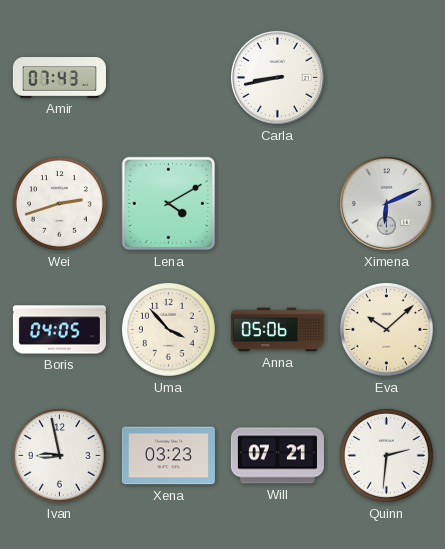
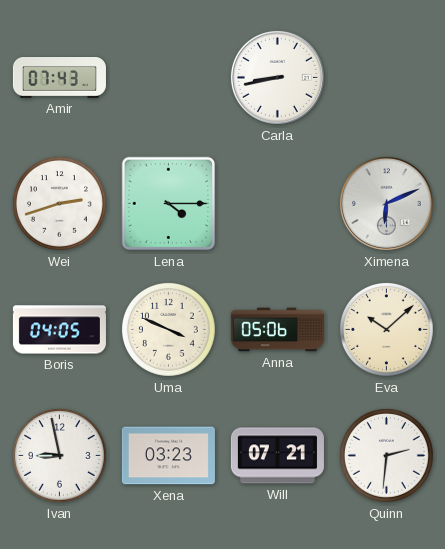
Lena: 4:10 -> 4:15 (169, 204)
Uma: 3:53 -> 3:49 (168, 329)
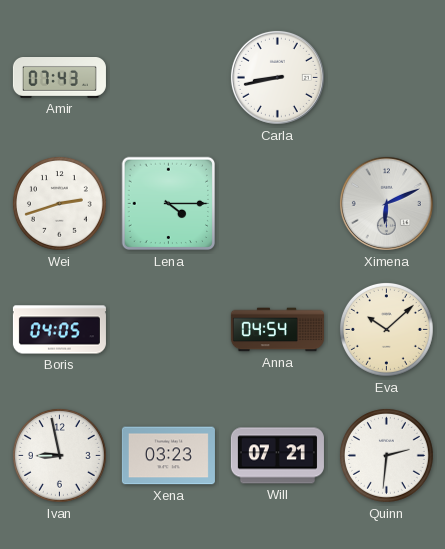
Uma: 3:49 -> none (168, 329)
Anna: 05:06 -> 04:54 (277, 330)
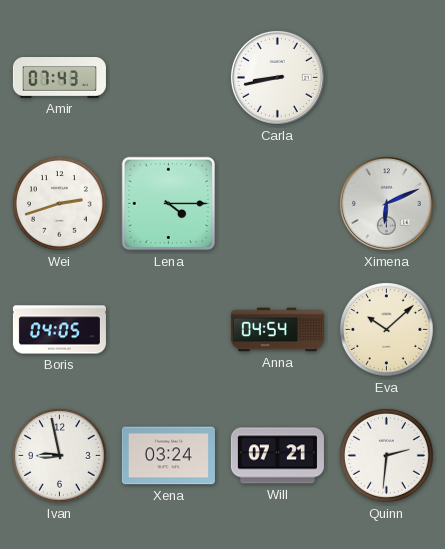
Xena: 03:23 -> 03:24 (168, 456)
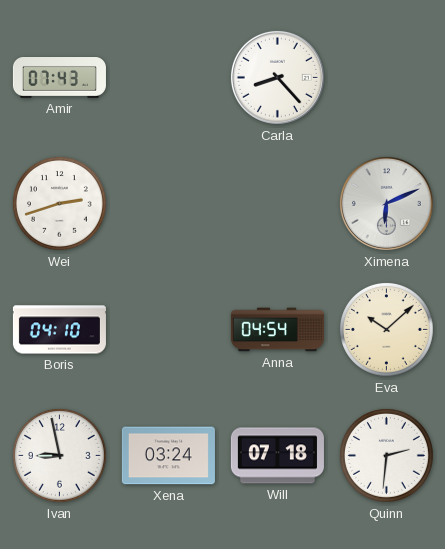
Carla: 8:43 -> 8:23 (277, 77)
Lena: 4:15 -> none (169, 204)
Boris: 04:05 -> 04:10 (59, 330)
Will: 07:21 -> 07:18 (277, 456)
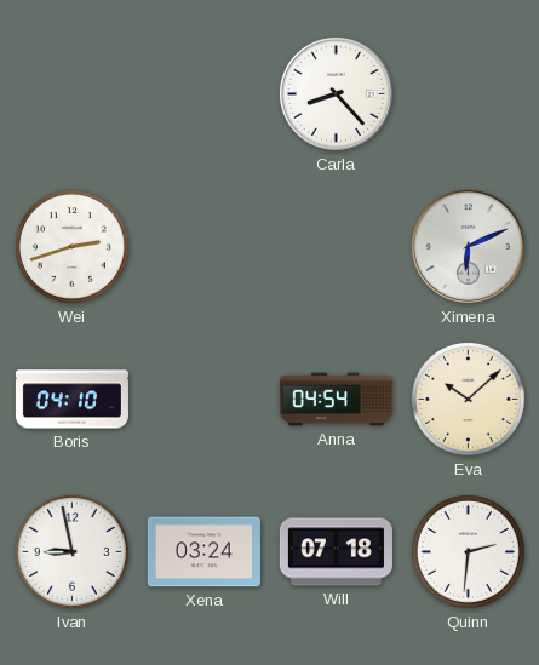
Amir: 07:43 -> none (59, 78)
